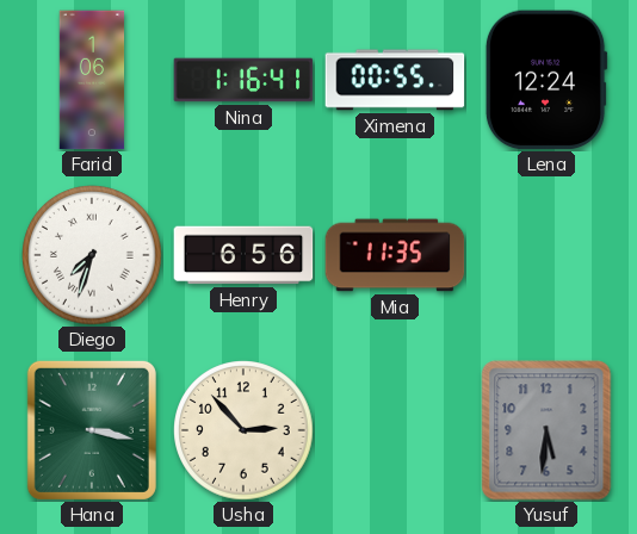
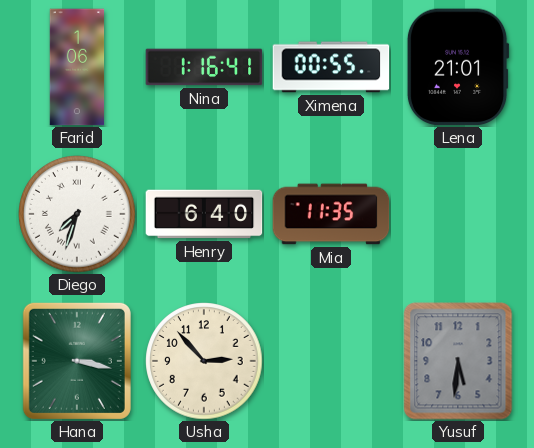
Lena: 12:24 -> 21:01 (458, 67)
Henry: 6:56 -> 6:40 (204, 214)
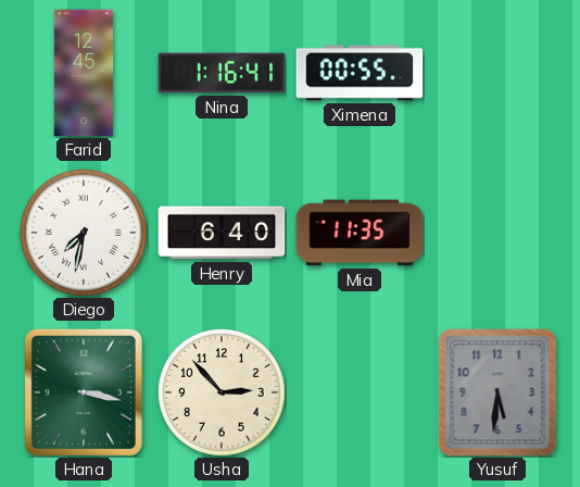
Farid: 1:06 -> 12:45 (84, 73)
Lena: 21:01 -> none (458, 67)
Diego: 7:33 -> 7:32 (84, 233)
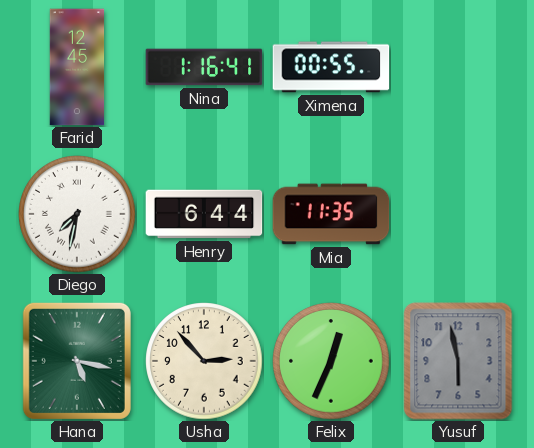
Henry: 6:40 -> 6:44 (204, 214)
Hana: 3:17 -> 5:17 (77, 361)
Felix: none -> 12:34 (331, 361)
Yusuf: 5:31 -> 5:58 (458, 361)
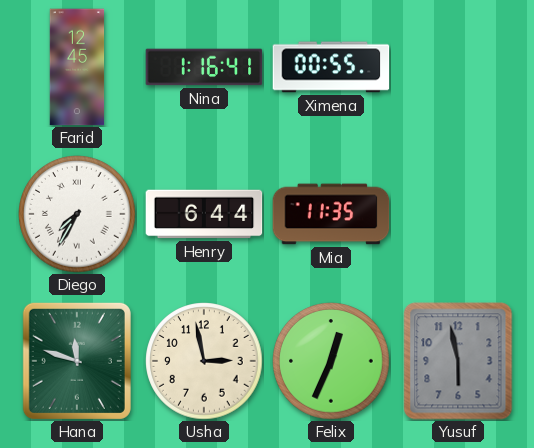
Diego: 7:32 -> 7:35 (77, 214)
Hana: 5:17 -> 11:48 (77, 361)
Usha: 2:53 -> 2:58 (204, 361)
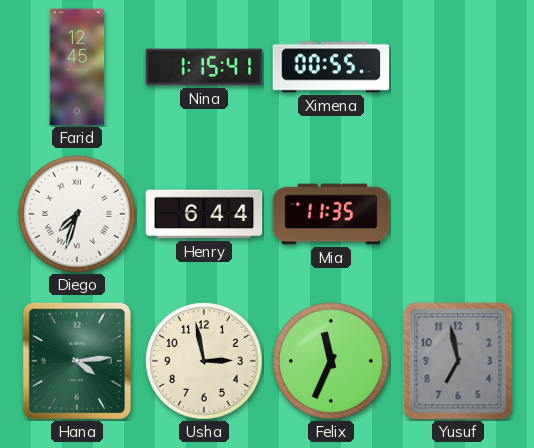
Nina: 1:16 -> 1:15 (204, 67)
Diego: 7:35 -> 7:33 (77, 214)
Hana: 11:48 -> 4:14 (77, 361)
Felix: 12:34 -> 11:34 (331, 361)
Yusuf: 5:58 -> 6:58 (458, 361)
